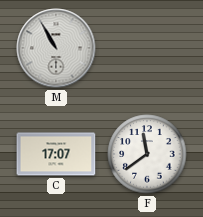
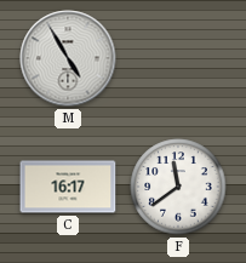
M: 10:55 -> 4:55 (68, 58)
C: 17:07 -> 16:17 (68, 187)
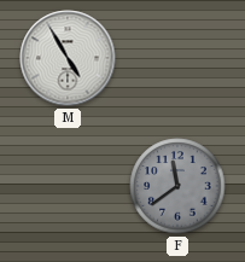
C: 16:17 -> none (68, 187)
F dial: white -> grey (177, 186)
